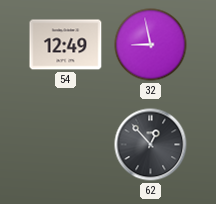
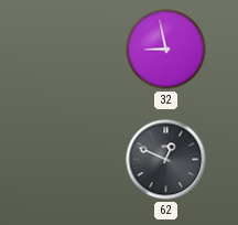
54: 12:49 -> none (66, 45)
62: 12:53 -> 12:49 (166, 160)
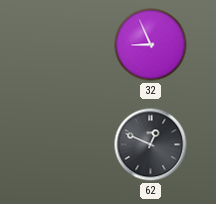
32: 8:58 -> 8:56 (151, 45)
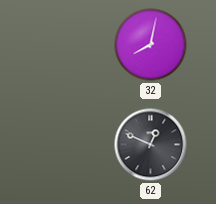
32: 8:56 -> 8:02 (151, 45)
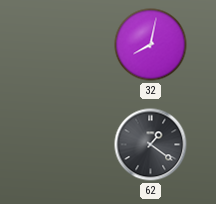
62: 12:49 -> 1:21 (151, 145)
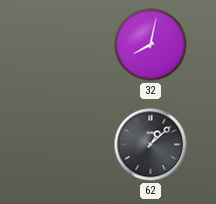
62: 1:21 -> 1:08 (151, 145)
